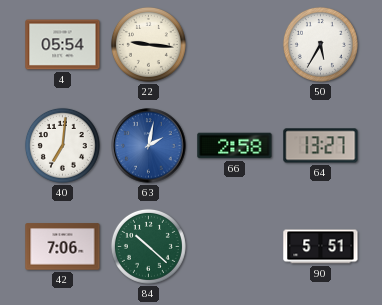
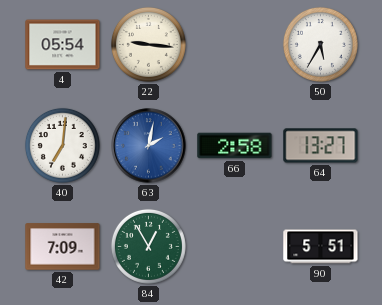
42: 7:06 -> 7:09 (63, 247)
84: 10:22 -> 12:55 (148, 246)
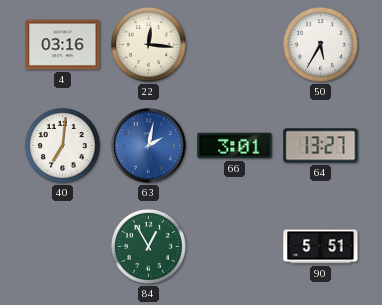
4: 05:54 -> 03:16 (63, 45)
22: 9:16 -> 12:16 (148, 44)
66: 2:58 -> 3:01 (235, 146)
42: 7:09 -> none (63, 247)
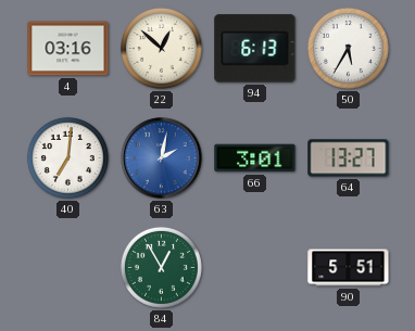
22: 12:16 -> 12:52 (161, 48)
94: none -> 6:13 (255, 49)
